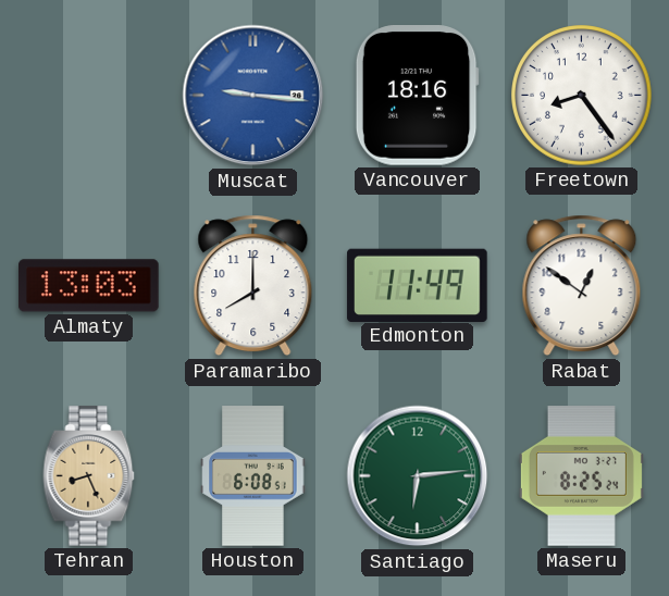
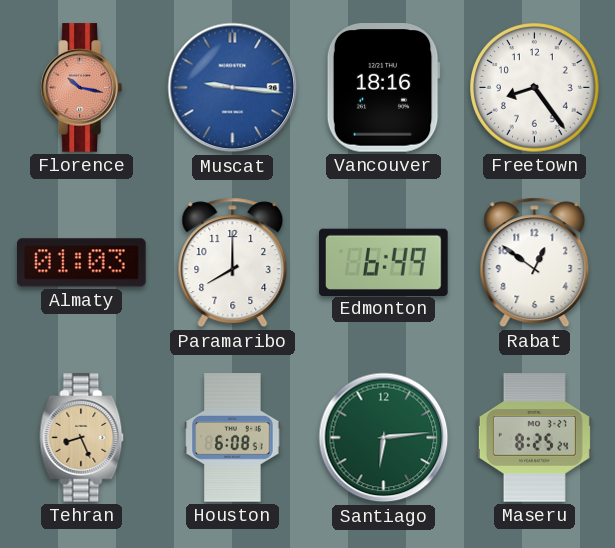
Florence: none -> 10:17 (81, 88)
Almaty: 13:03 -> 01:03 (82, 263)
Edmonton: 11:49 -> 6:49 (384, 262)
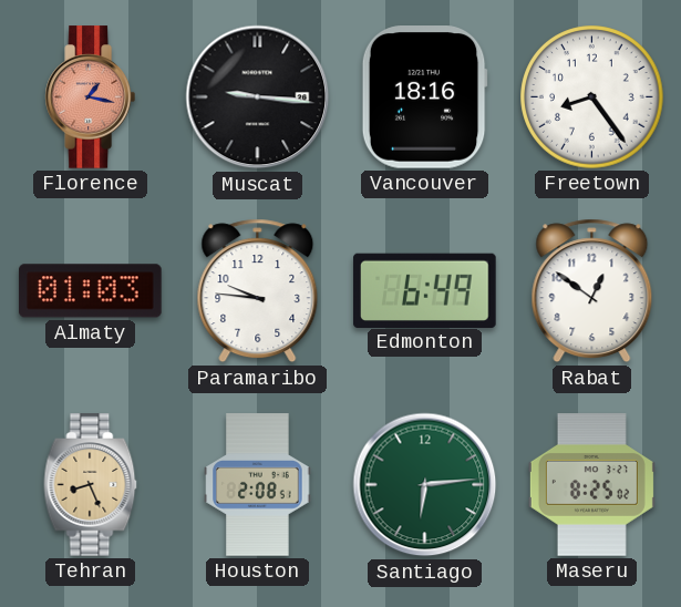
Florence: 10:17 -> 1:17 (90, 97)
Muscat dial: blue -> black (258, 97)
Paramaribo: 8:00 -> 9:46 (258, 291)
Houston: 6:08 -> 2:08 (258, 485)
Maseru: 8:25:24 -> 8:25:02 (591, 485)
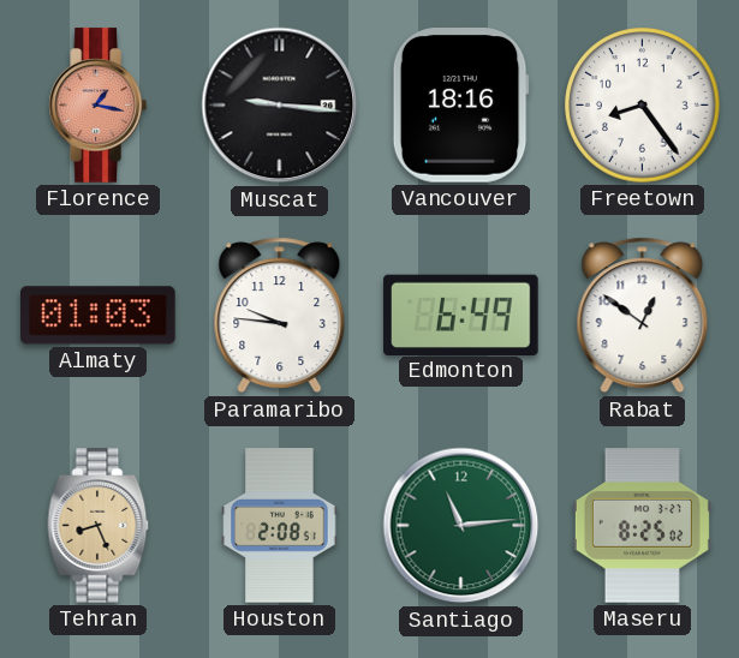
Santiago: 6:14 -> 11:14 (461, 526)
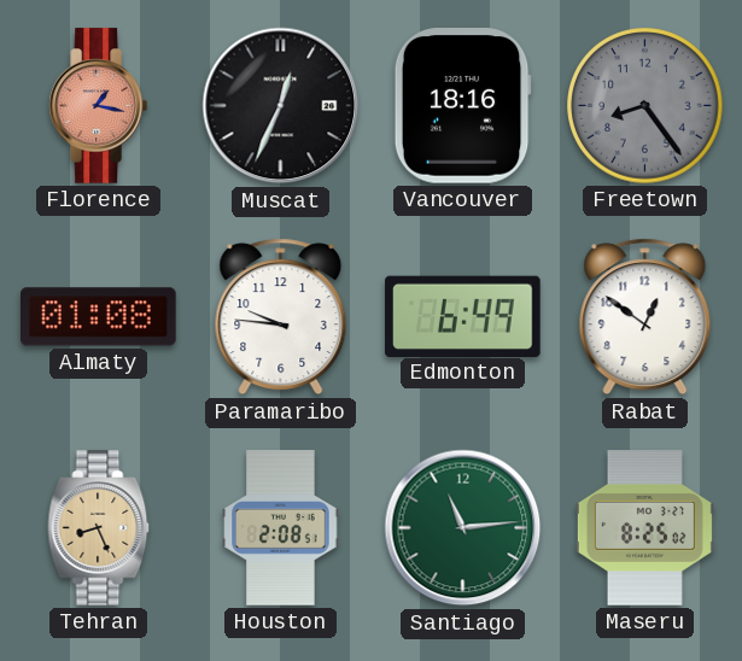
Muscat: 9:16 -> 12:34 (281, 106)
Freetown dial: white -> grey (645, 106)
Almaty: 01:03 -> 01:08 (99, 317)
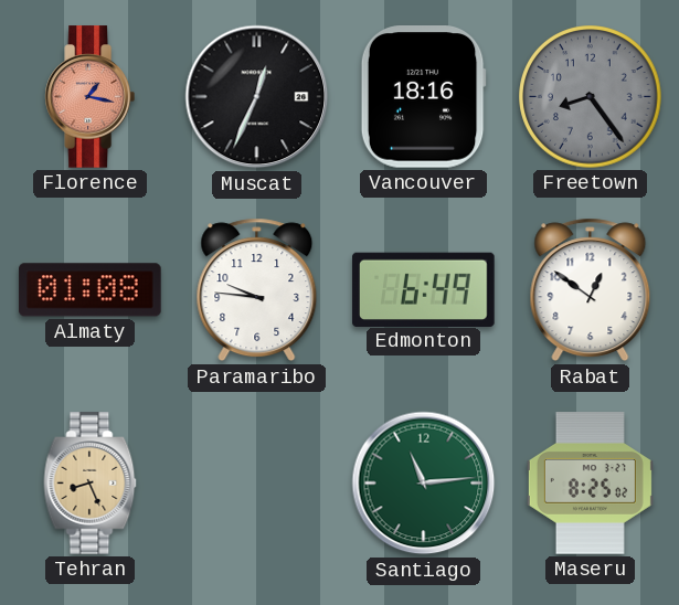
Houston: 2:08 -> none (281, 528)
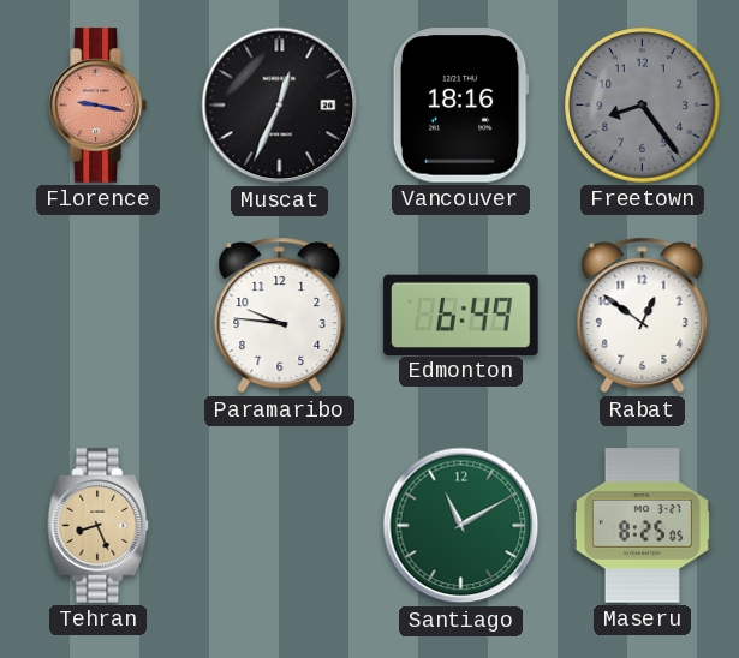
Florence: 1:17 -> 9:17 (97, 106)
Almaty: 01:08 -> none (91, 290)
Santiago: 11:14 -> 11:10 (461, 526)
Maseru: 8:25:02 -> 8:25:05 (642, 526)
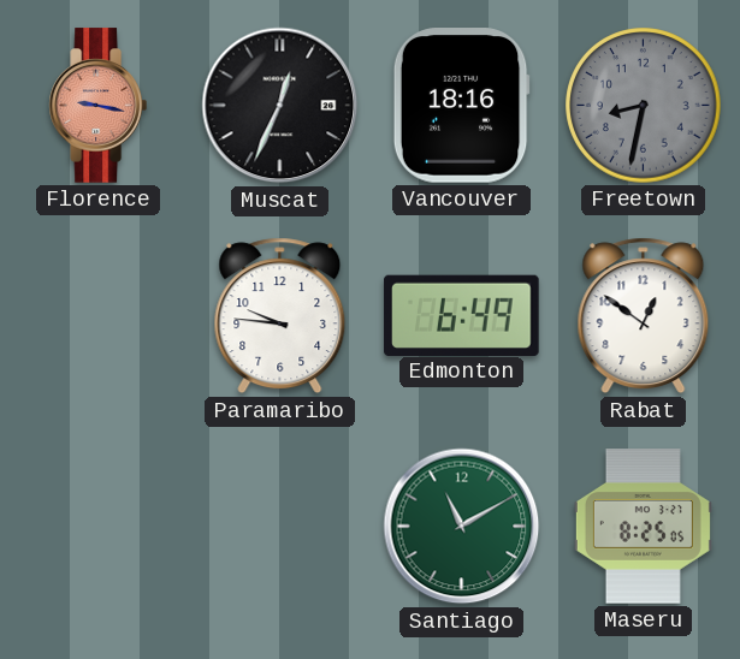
Freetown: 8:24 -> 8:32 (644, 106)
Tehran: 8:26 -> none (99, 526)
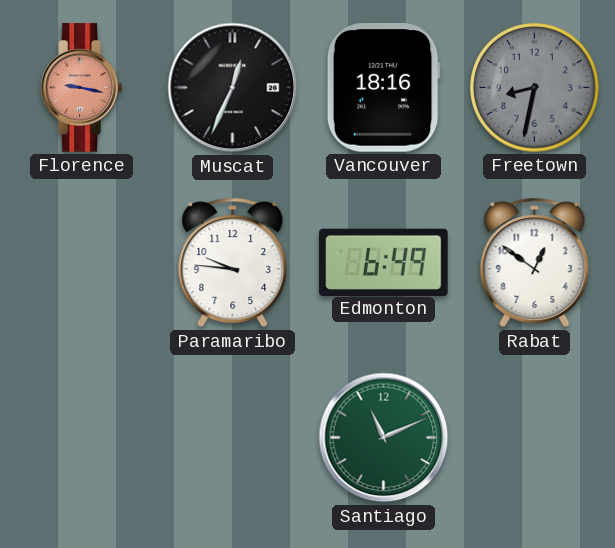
Santiago: 11:10 -> 11:11 (384, 438)
Maseru: 8:25 -> none (643, 527)
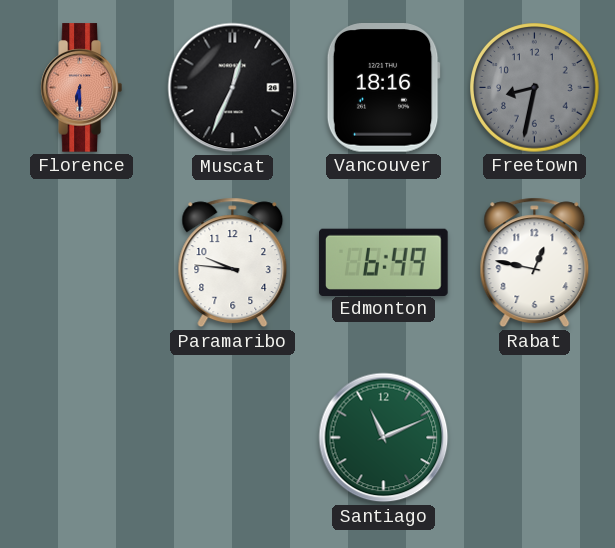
Florence: 9:17 -> 6:30 (81, 88)
Rabat: 12:51 -> 12:47 (535, 263)
